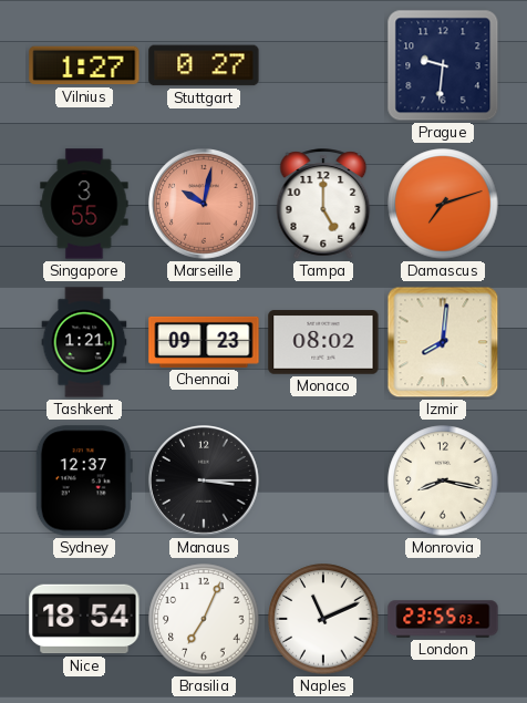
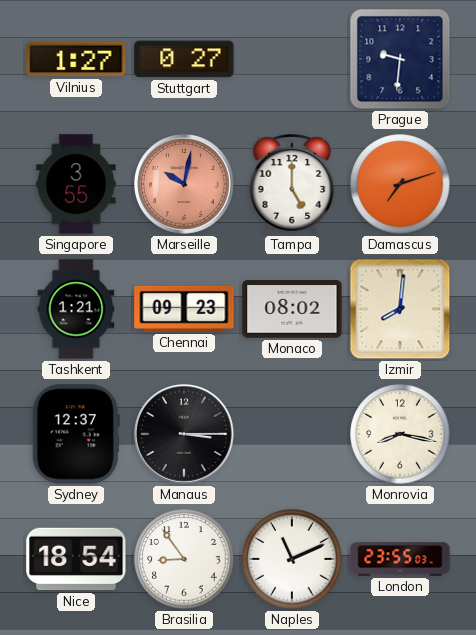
Brasilia: 7:04 -> 8:54 (184, 559)
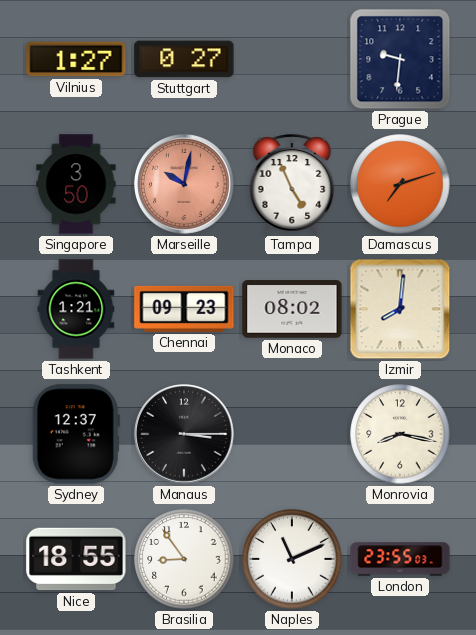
Singapore: 3:55 -> 3:50 (76, 184)
Tampa: 5:00 -> 4:56 (292, 184)
Nice: 18:54 -> 18:55 (76, 559)
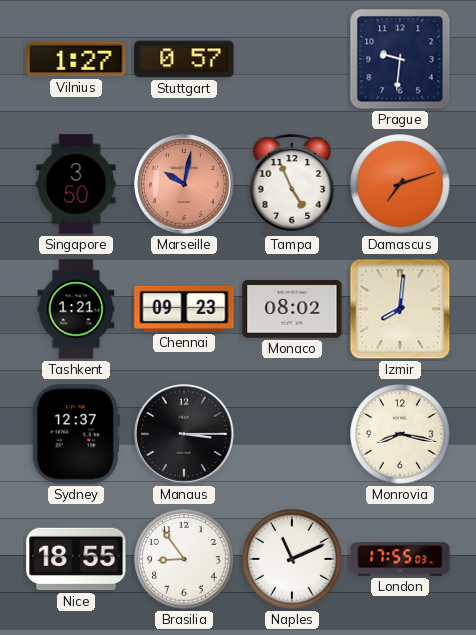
Stuttgart: 0:27 -> 0:57 (184, 59)
London: 23:55 -> 17:55 (400, 559)
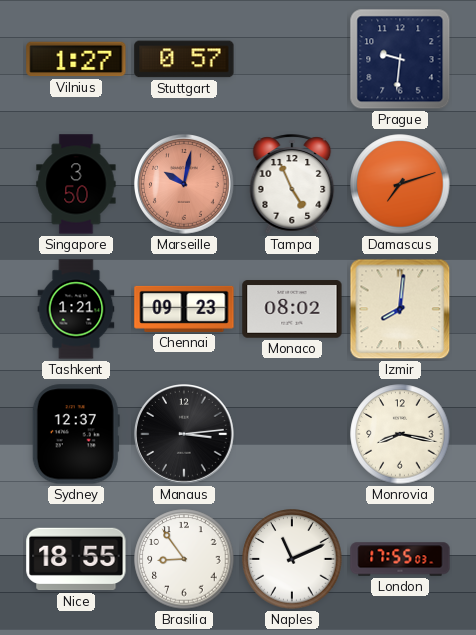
Manaus: 3:15 -> 3:14 (185, 435)
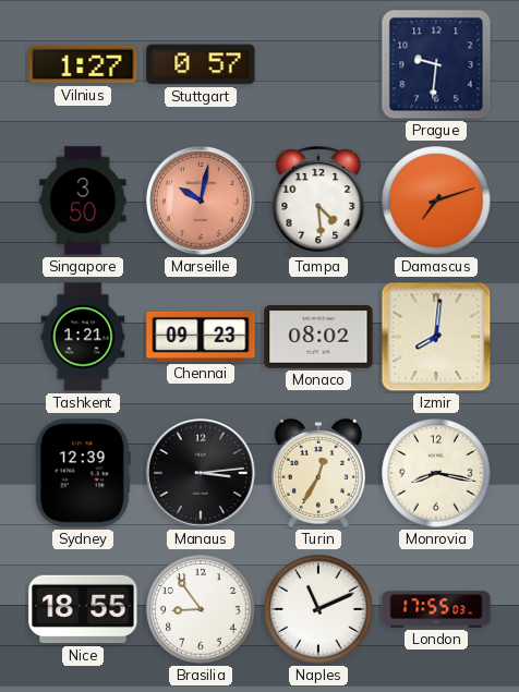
Tampa: 4:56 -> 4:29 (318, 201)
Sydney: 12:37 -> 12:39 (83, 473)
Turin: none -> 12:35 (318, 473)
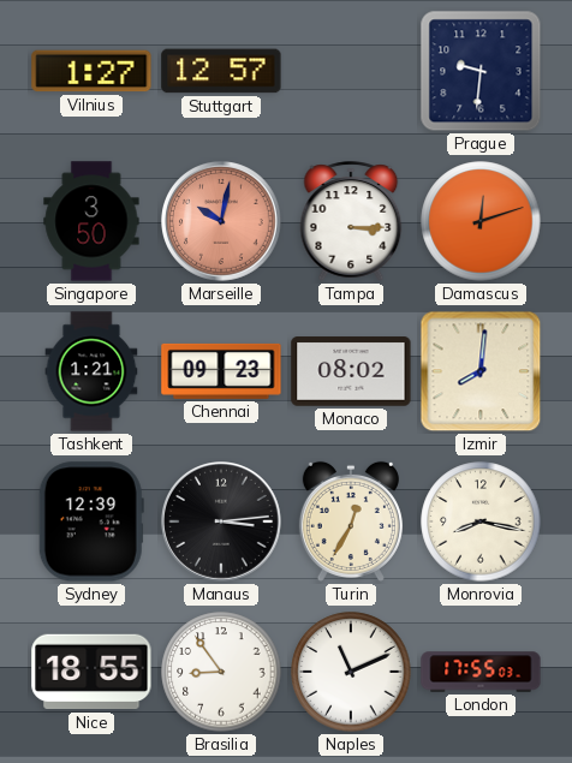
Stuttgart: 0:57 -> 12:57 (221, 71)
Tampa: 4:29 -> 3:15 (351, 221)
Damascus: 7:12 -> 12:12 (481, 221)
